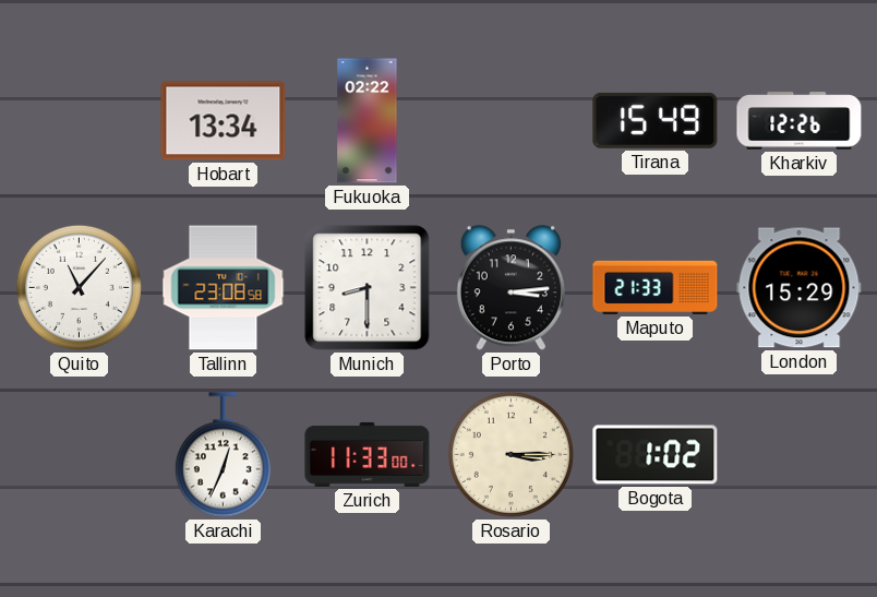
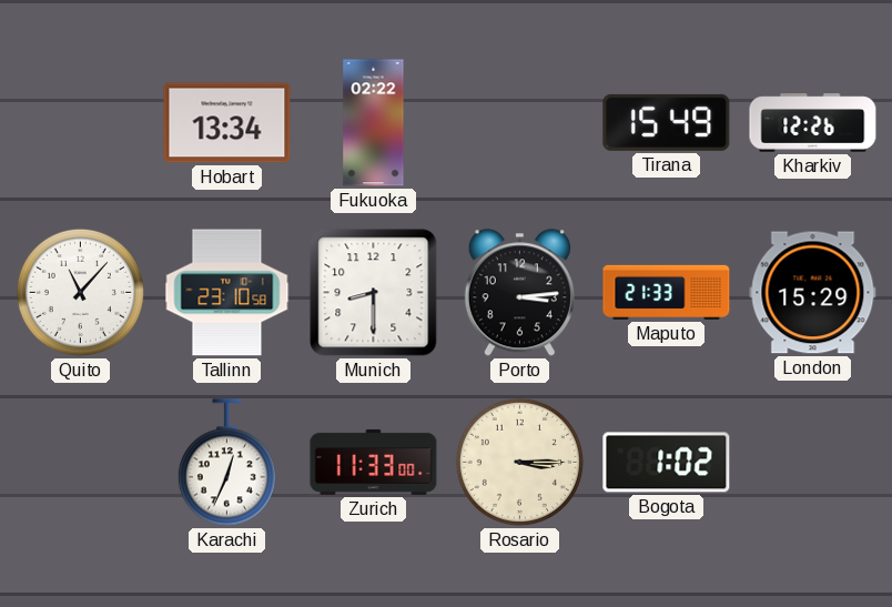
Tallinn: 23:08 -> 23:10 (227, 293)
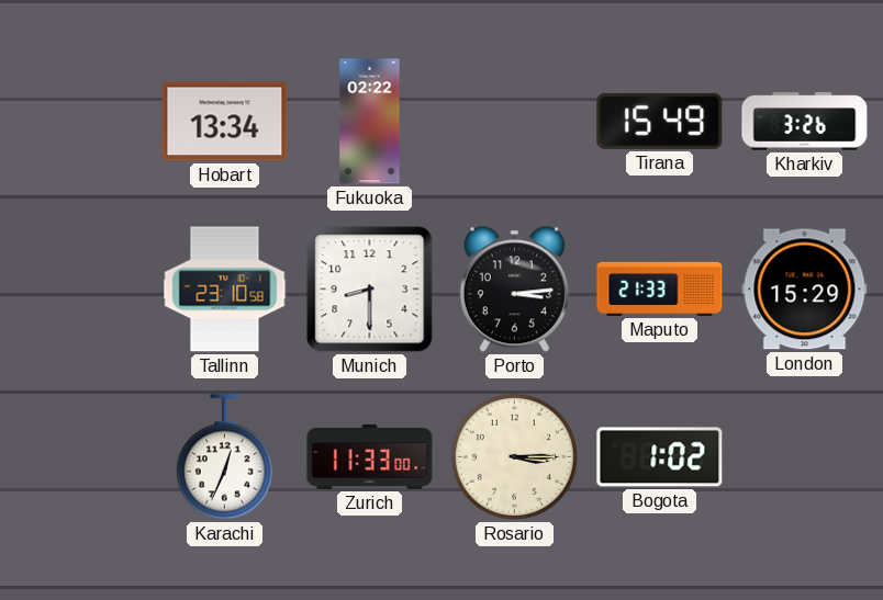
Kharkiv: 12:26 -> 3:26 (805, 122)
Quito: 11:07 -> none (80, 292)
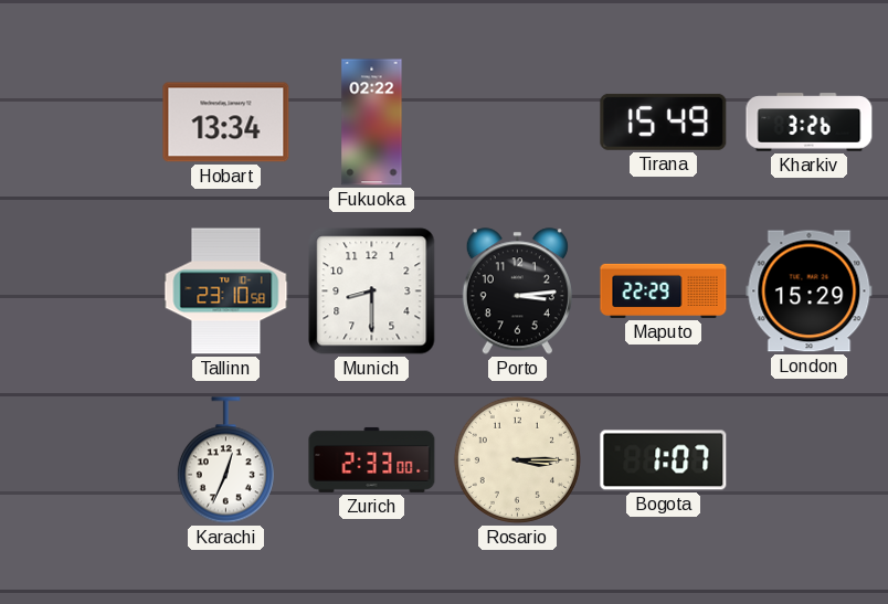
Maputo: 21:33 -> 22:29 (664, 290)
Zurich: 11:33 -> 2:33 (372, 459)
Bogota: 1:02 -> 1:07 (664, 460)
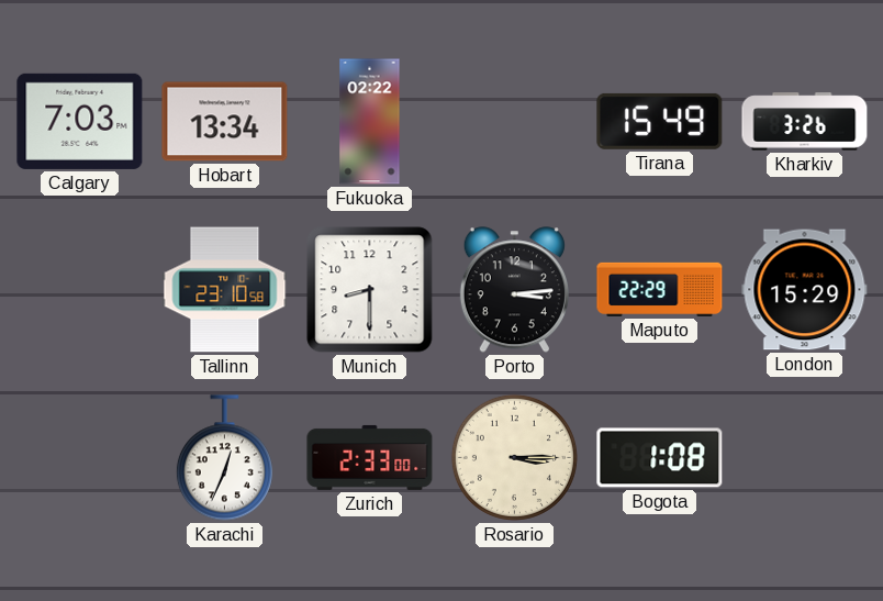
Calgary: none -> 7:03 (80, 121)
Bogota: 1:07 -> 1:08 (660, 458)
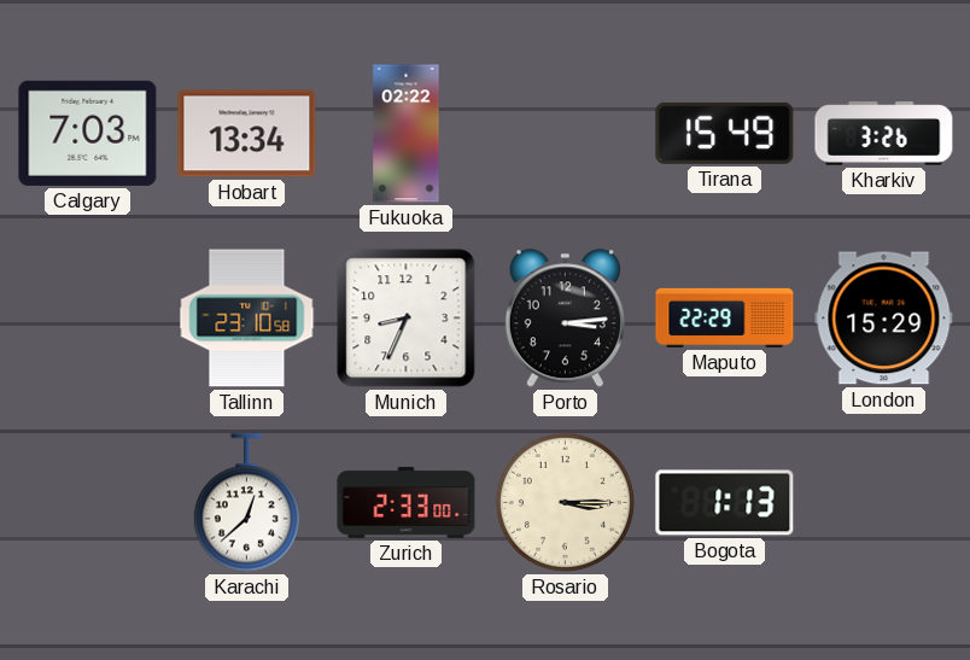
Munich: 8:30 -> 8:34 (407, 319)
Karachi: 12:34 -> 12:38 (246, 503)
Bogota: 1:08 -> 1:13 (725, 503)
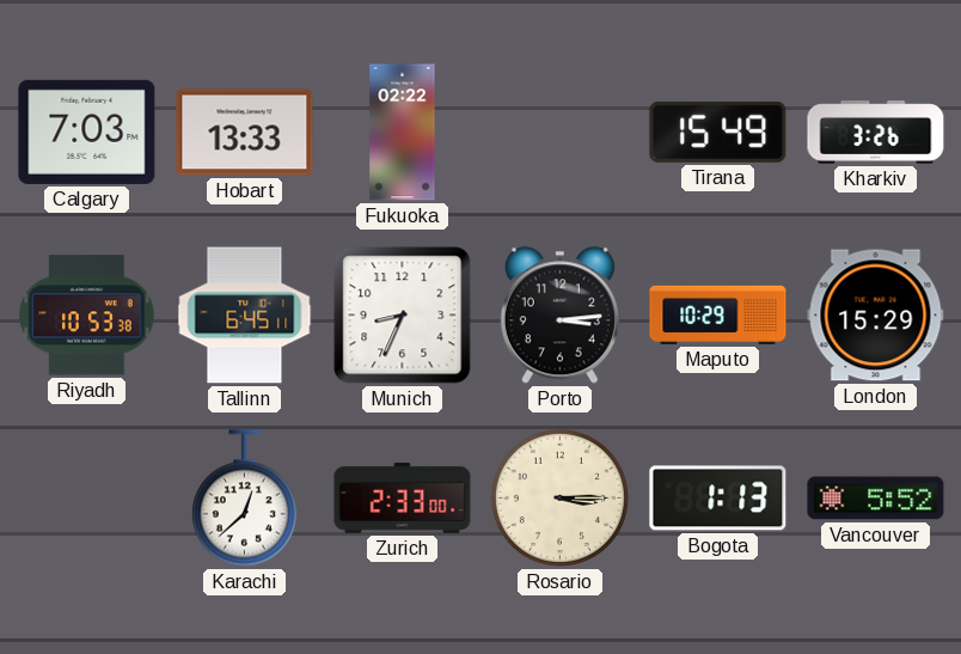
Hobart: 13:34 -> 13:33 (245, 133)
Riyadh: none -> 10:53 (87, 316)
Tallinn: 23:10 -> 6:45 (245, 316)
Maputo: 22:29 -> 10:29 (718, 314)
Vancouver: none -> 5:52 (876, 499)
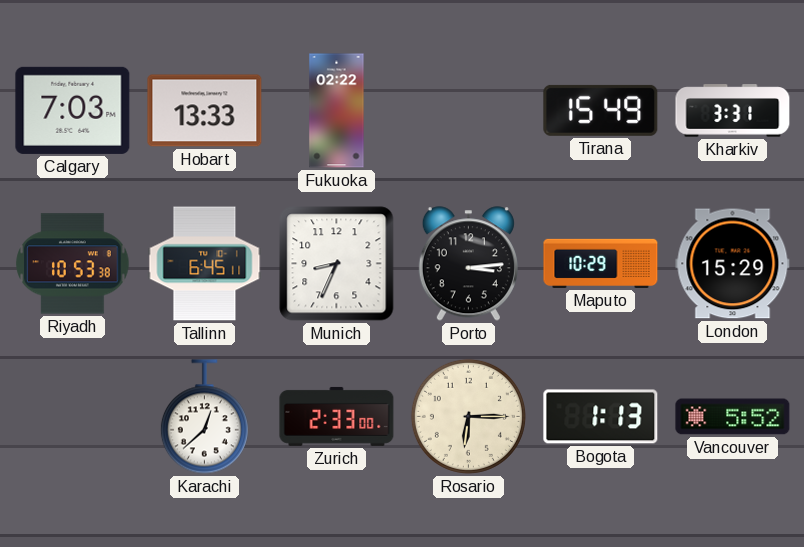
Kharkiv: 3:26 -> 3:31 (733, 111)
Rosario: 3:15 -> 6:15 (468, 416)
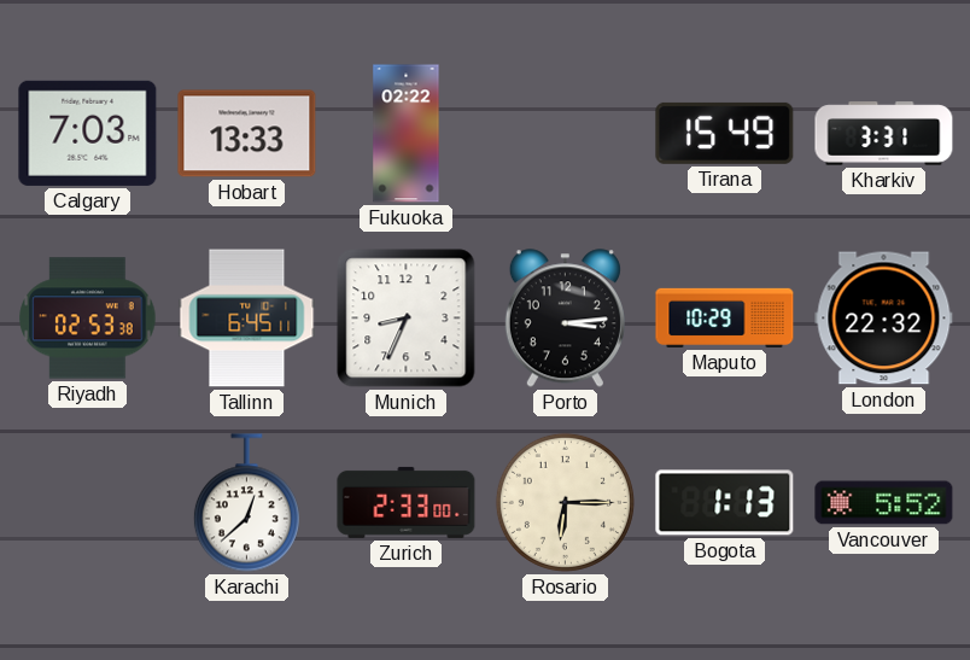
Riyadh: 10:53 -> 02:53 (88, 319)
London: 15:29 -> 22:32 (884, 319)
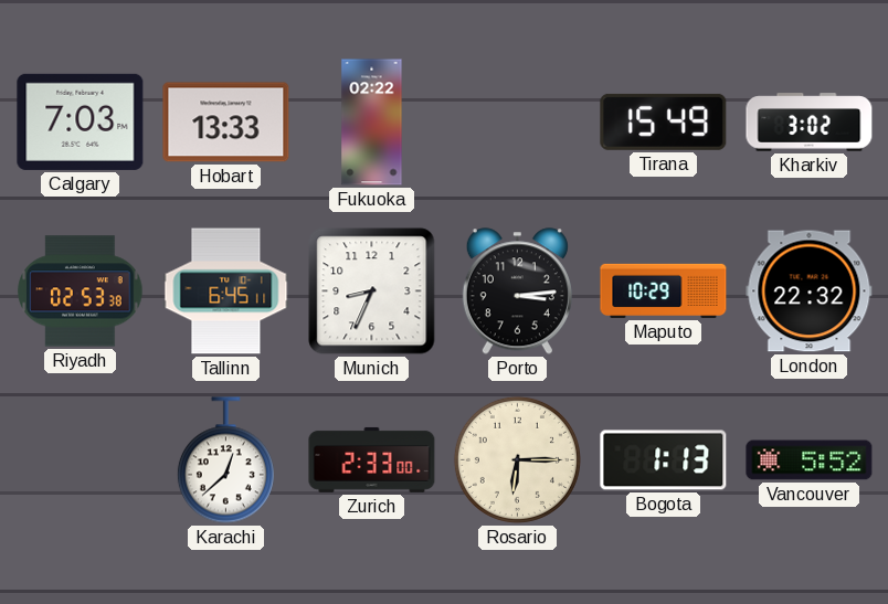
Kharkiv: 3:31 -> 3:02 (810, 123)
